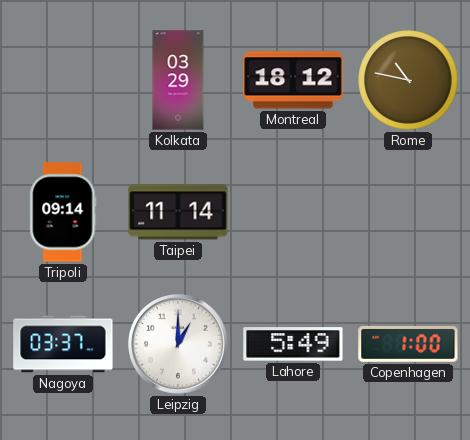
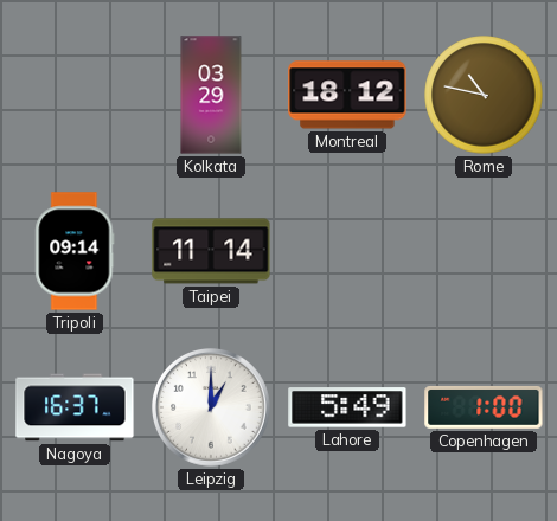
Nagoya: 03:37 -> 16:37 (75, 407)
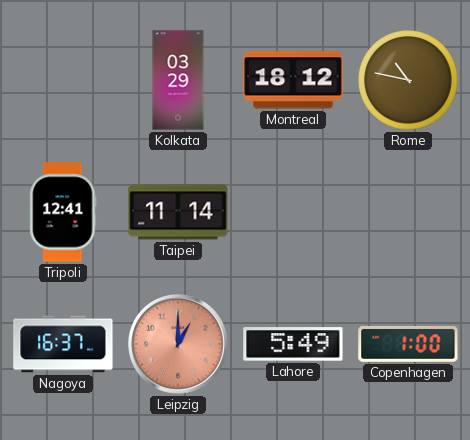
Tripoli: 09:14 -> 12:41 (63, 212)
Leipzig dial: white -> salmon (179, 345)
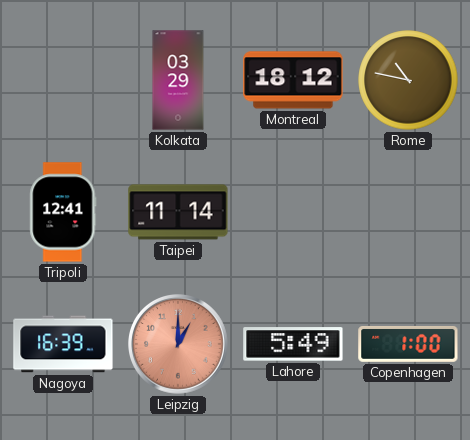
Nagoya: 16:37 -> 16:39 (63, 344)
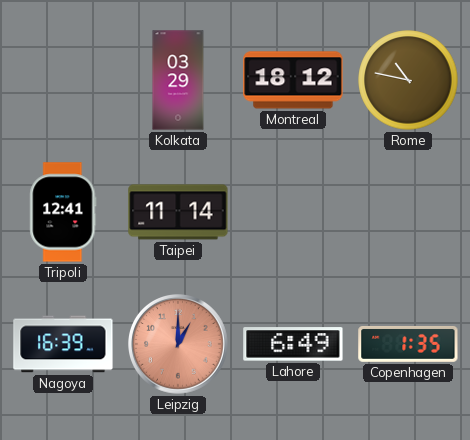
Lahore: 5:49 -> 6:49 (293, 344)
Copenhagen: 1:00 -> 1:35 (408, 344)
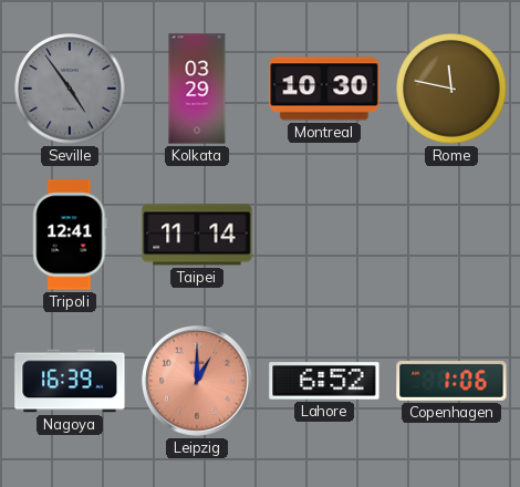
Seville: none -> 4:54 (70, 89)
Montreal: 18:12 -> 10:30 (324, 89)
Rome: 10:47 -> 11:47 (451, 89)
Lahore: 6:49 -> 6:52 (324, 381)
Copenhagen: 1:35 -> 1:06 (451, 381)
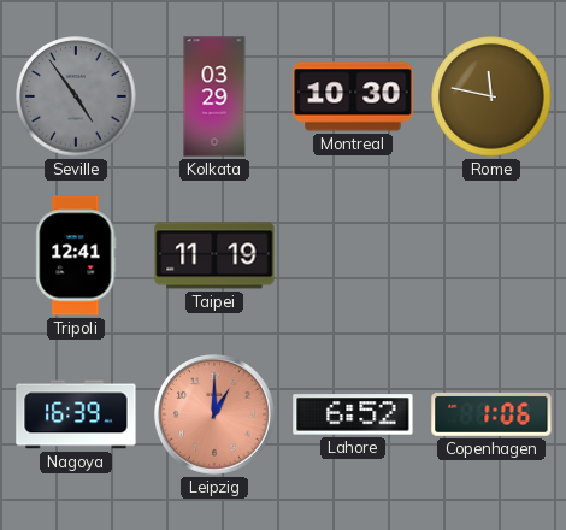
Taipei: 11:14 -> 11:19 (214, 255)
